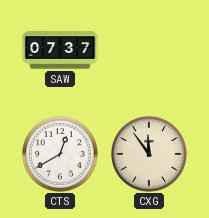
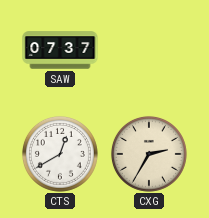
CXG: 11:54 -> 2:35 (149, 154)
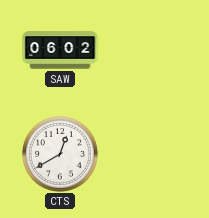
SAW: 07:37 -> 06:02 (60, 50)
CXG: 2:35 -> none (149, 154)
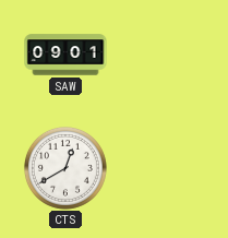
SAW: 06:02 -> 09:01 (65, 55)
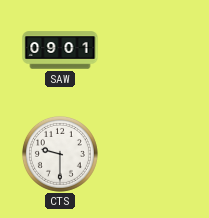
CTS: 12:40 -> 9:30 (60, 154)
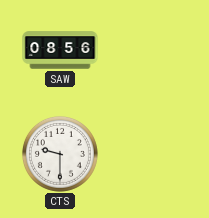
SAW: 09:01 -> 08:56 (60, 50)
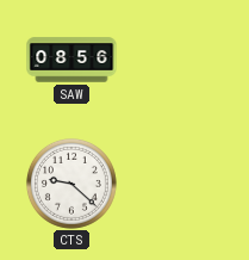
CTS: 9:30 -> 9:22 (71, 184)
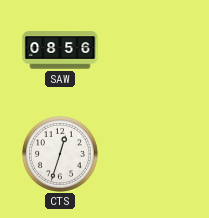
CTS: 9:22 -> 12:33 (60, 154)
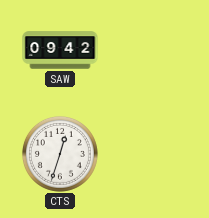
SAW: 08:56 -> 09:42 (60, 50)
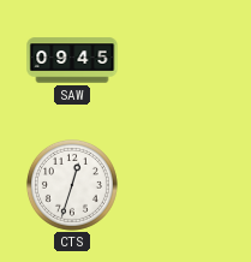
SAW: 09:42 -> 09:45 (72, 60)
